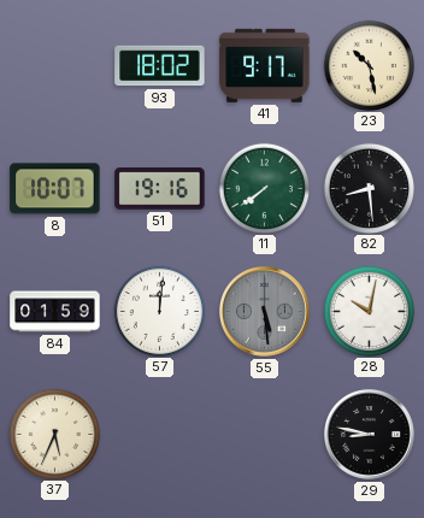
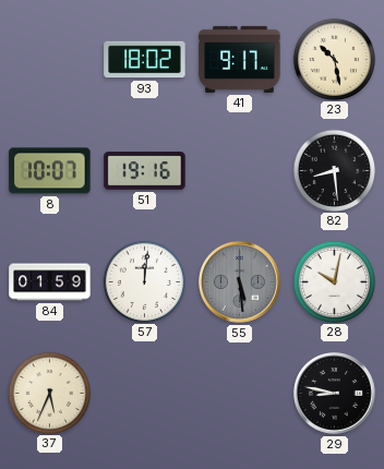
11: 7:39 -> none (264, 188)
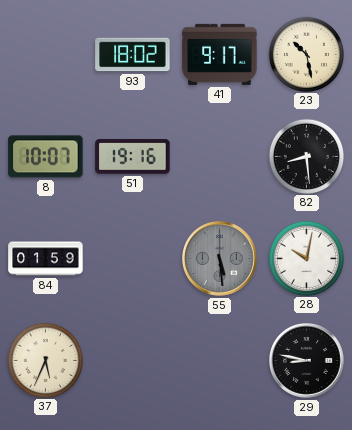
57: 12:01 -> none (144, 281)
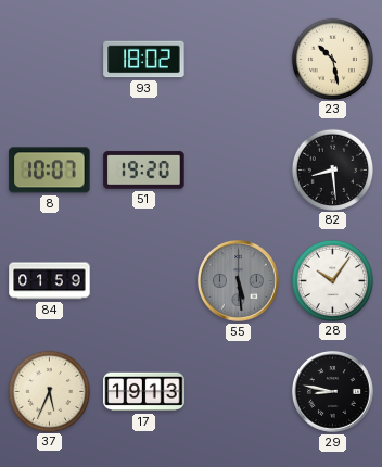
41: 9:17 -> none (220, 54)
51: 19:16 -> 19:20 (144, 171)
28: 10:02 -> 10:06 (332, 280)
17: none -> 19:13 (144, 392)
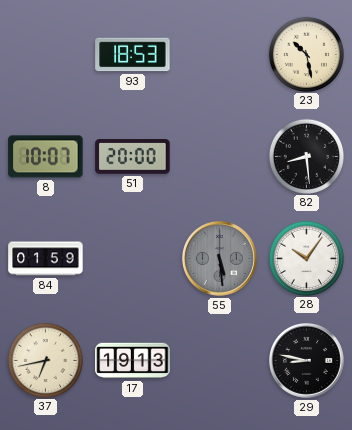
93: 18:02 -> 18:53 (133, 55)
51: 19:20 -> 20:00 (133, 157)
37: 5:34 -> 6:43 (45, 360)
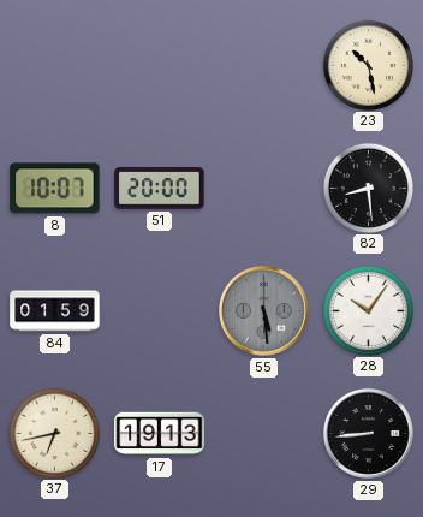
93: 18:53 -> none (133, 55)
29: 8:47 -> 8:44 (369, 434)
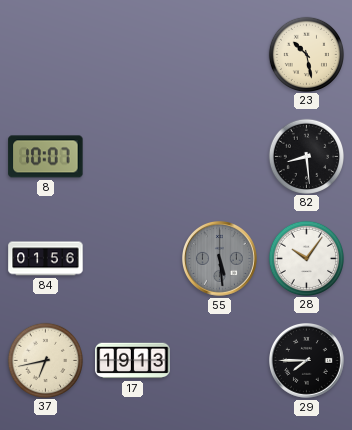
51: 20:00 -> none (160, 189)
84: 01:59 -> 01:56 (46, 259)
29: 8:44 -> 7:45 (307, 361)
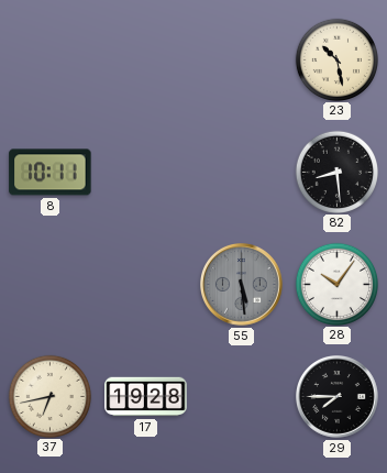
8: 10:07 -> 10:11 (51, 173)
84: 01:56 -> none (46, 259)
17: 19:13 -> 19:28 (146, 397)
